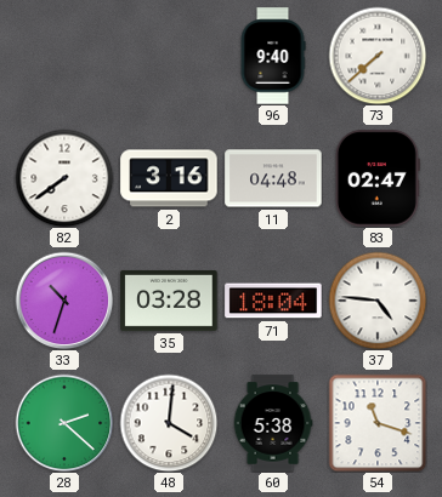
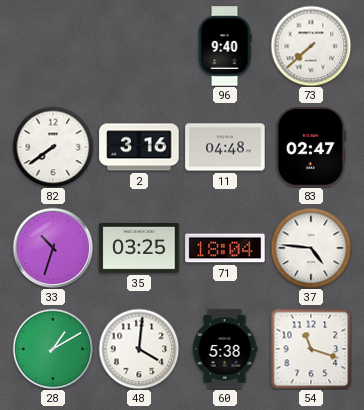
35: 03:28 -> 03:25 (139, 248)
28: 2:22 -> 1:10 (53, 349)
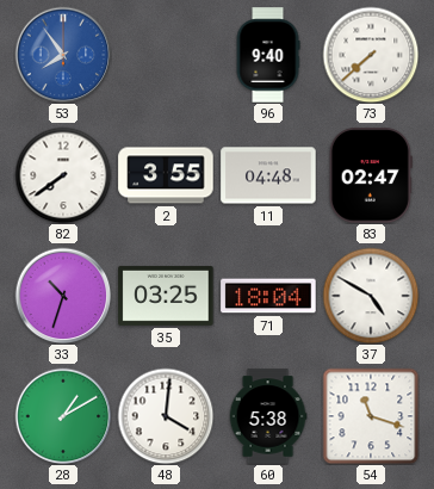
53: none -> 7:54 (63, 55)
2: 3:16 -> 3:55 (166, 175)
37: 4:46 -> 4:50 (371, 296)
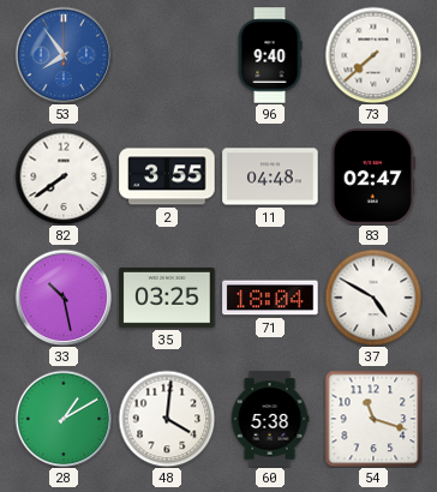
33: 10:33 -> 10:28 (64, 298)
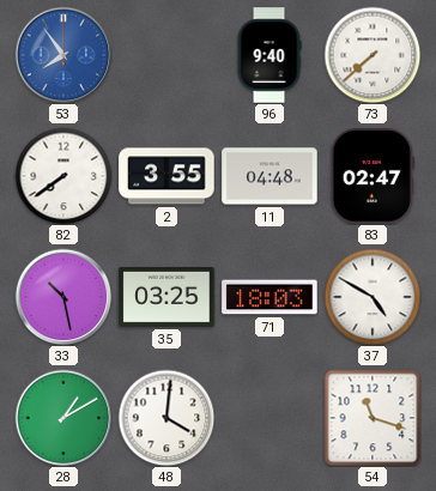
71: 18:04 -> 18:03 (270, 297)
60: 5:38 -> none (270, 419)
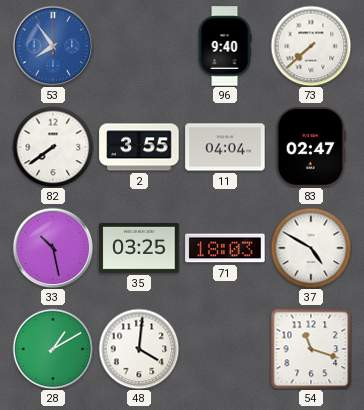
11: 04:48 -> 04:04 (225, 147)
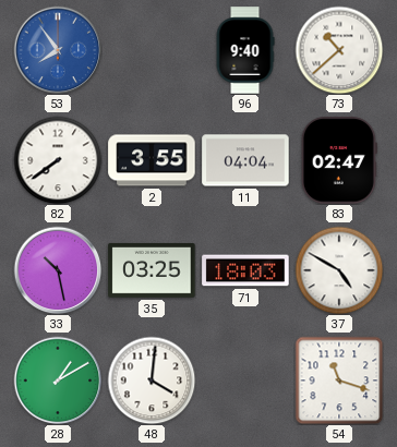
73: 7:38 -> 10:38 (339, 50)
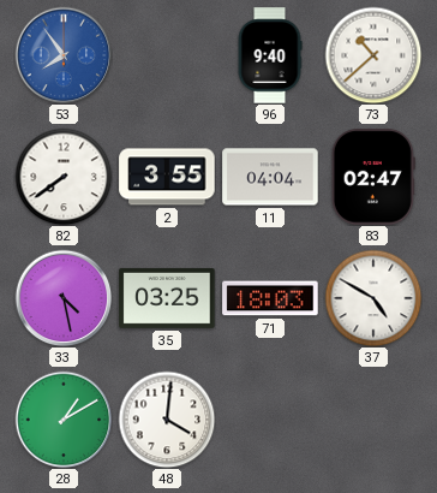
33: 10:28 -> 4:28 (64, 298)
54: 11:18 -> none (339, 380)
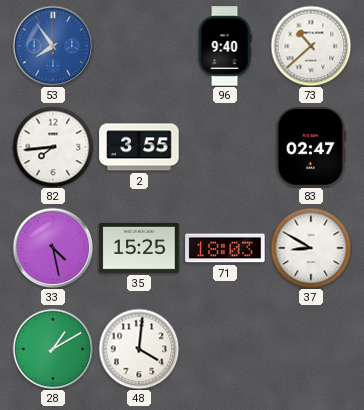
82: 7:39 -> 7:44 (53, 147)
11: 04:04 -> none (270, 177)
35: 03:25 -> 15:25 (139, 248)
37: 4:50 -> 8:50 (311, 248)
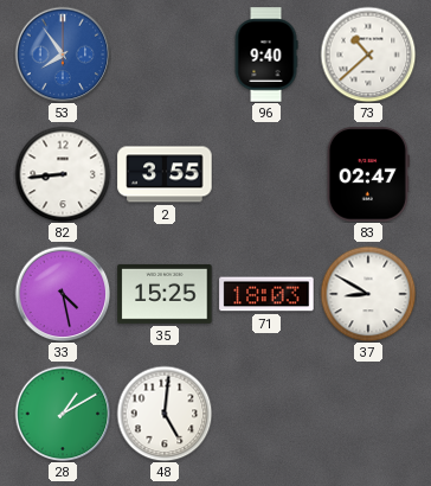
82: 7:44 -> 8:44 (63, 174)
48: 4:01 -> 5:01 (165, 414)
